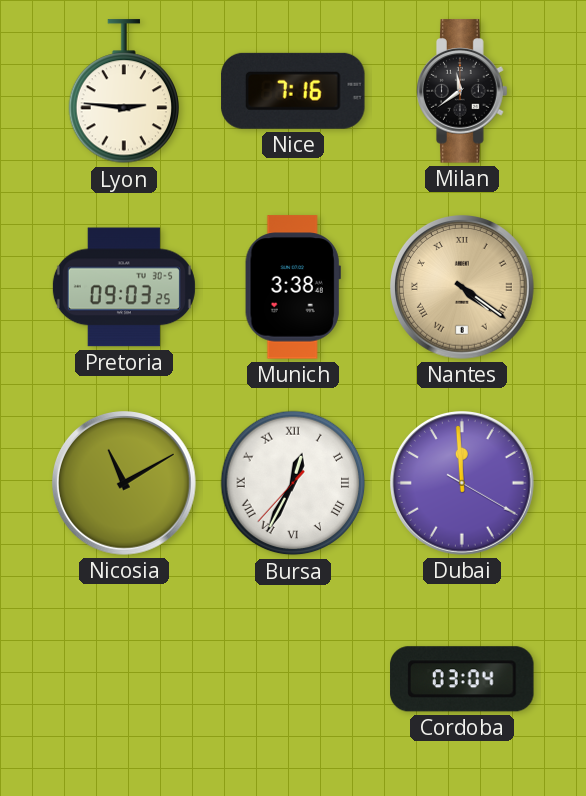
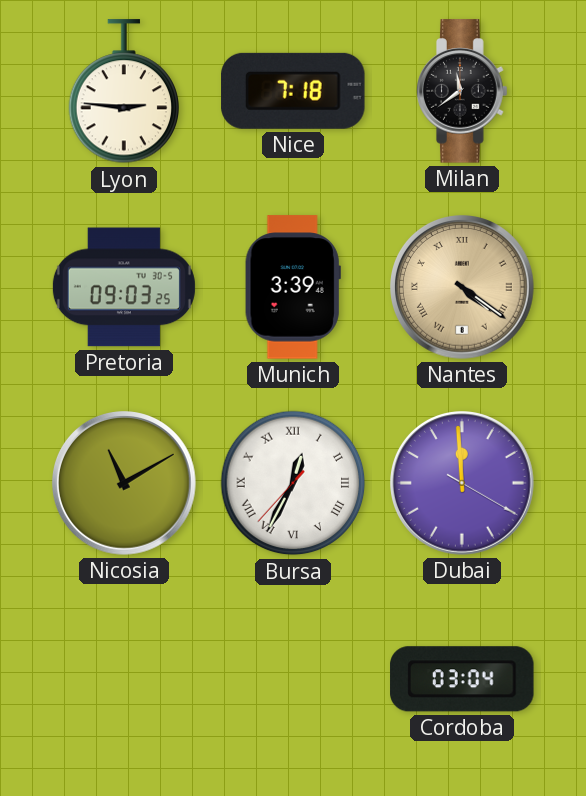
Nice: 7:16 -> 7:18 (293, 91)
Munich: 3:38 -> 3:39 (293, 287)
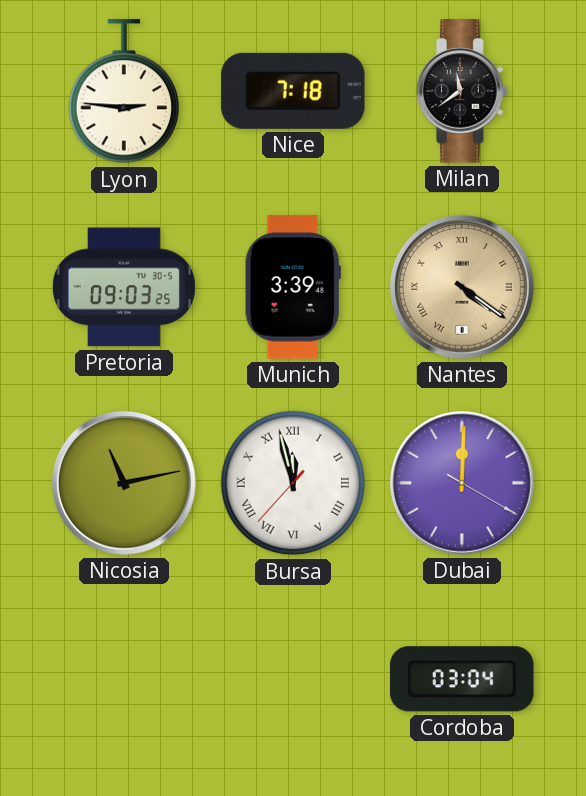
Nicosia: 11:10 -> 11:13 (125, 484)
Bursa: 12:34 -> 11:57 (293, 483)
Dubai: 11:59 -> 12:00 (463, 484)
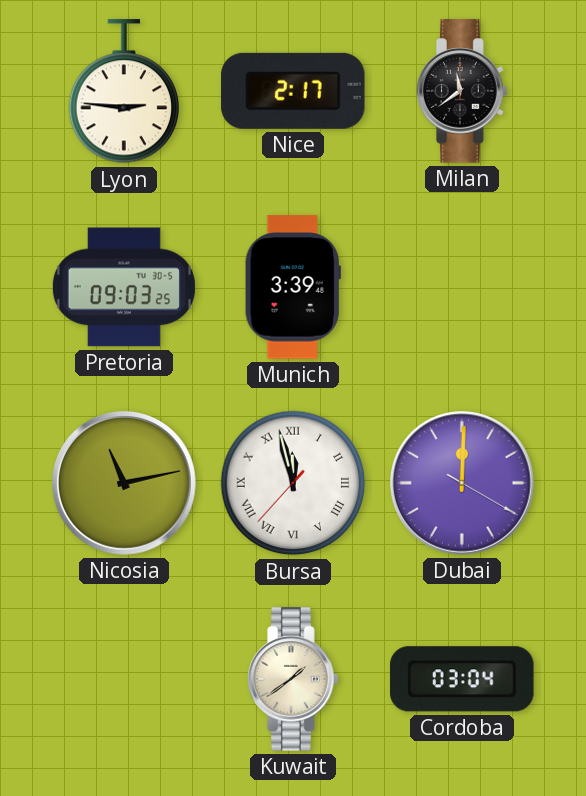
Nice: 7:18 -> 2:17 (293, 91)
Nantes: 4:21 -> none (463, 288)
Kuwait: none -> 1:39 (293, 679)
